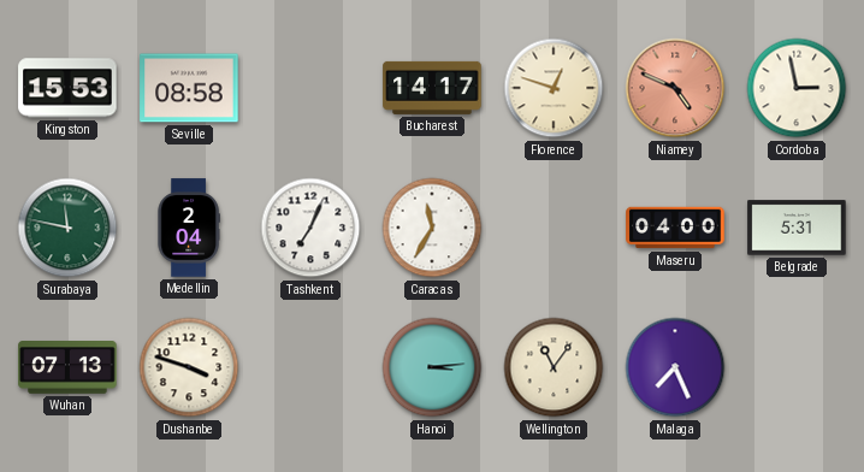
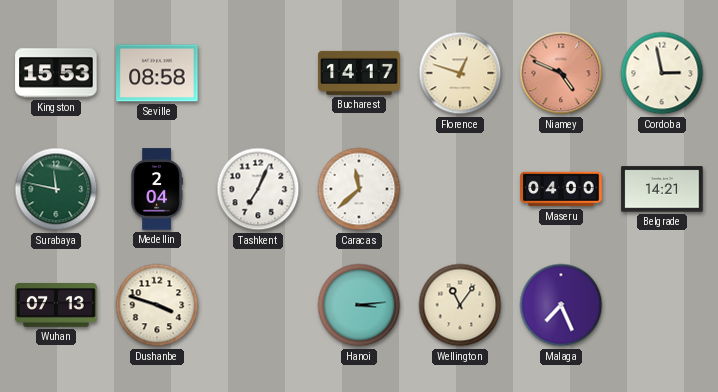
Caracas: 11:35 -> 11:38 (359, 189)
Belgrade: 5:31 -> 14:21 (662, 189)
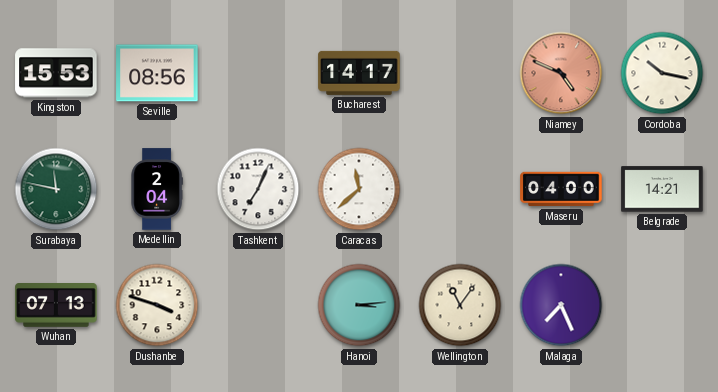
Seville: 08:58 -> 08:56 (157, 73)
Florence: 12:48 -> none (460, 73)
Cordoba: 2:58 -> 10:17 (662, 73)
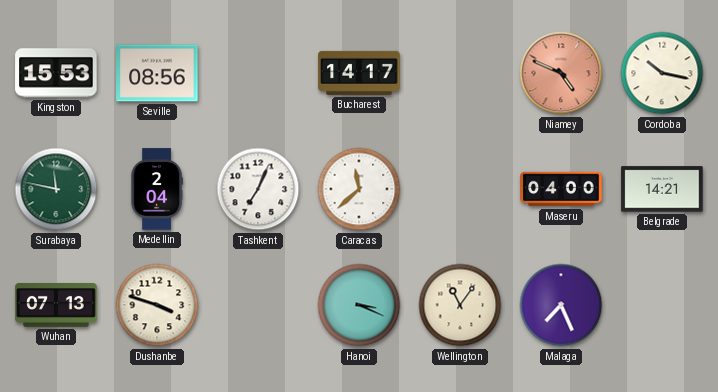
Hanoi: 3:14 -> 3:19 (359, 305)
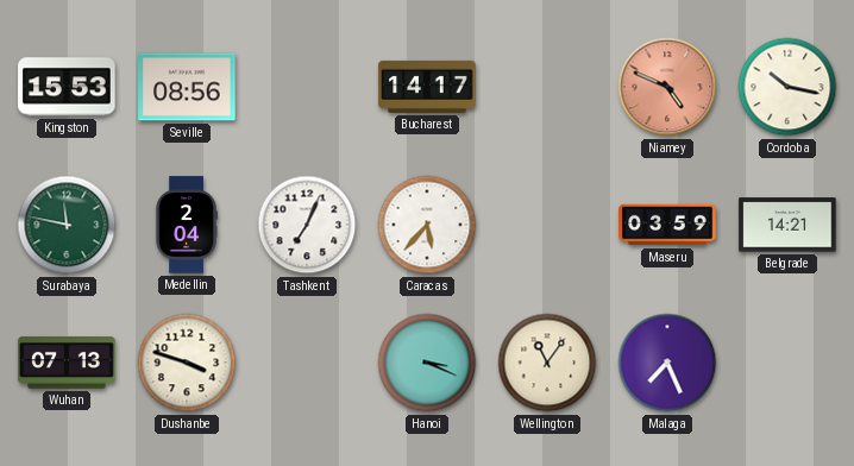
Caracas: 11:38 -> 5:37 (427, 225)
Maseru: 04:00 -> 03:59 (667, 225)
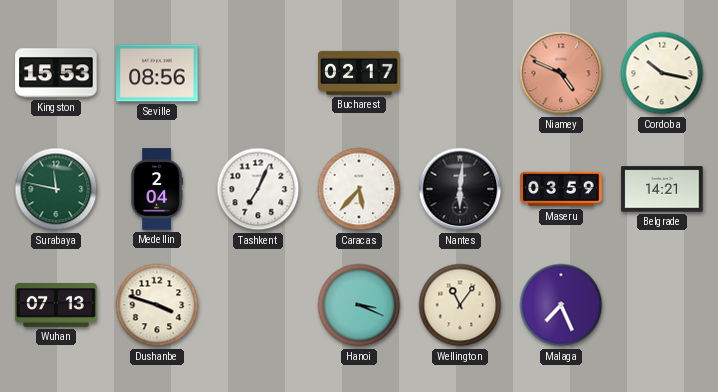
Bucharest: 14:17 -> 02:17 (359, 73)
Nantes: none -> 6:01 (460, 189)
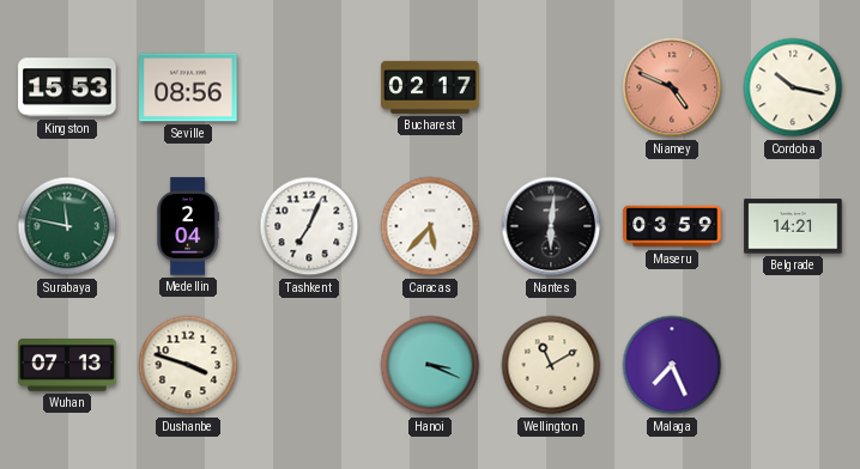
Wellington: 11:06 -> 11:10 (551, 365)
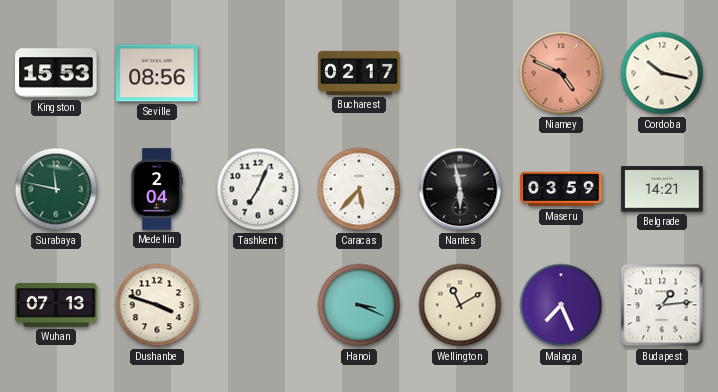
Nantes: 6:01 -> 5:58 (460, 189)
Budapest: none -> 1:14 (662, 305)
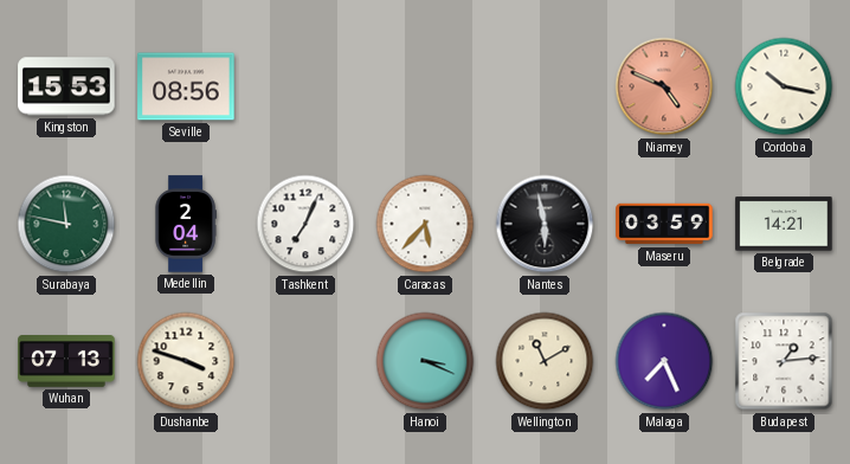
Bucharest: 02:17 -> none (359, 73)
